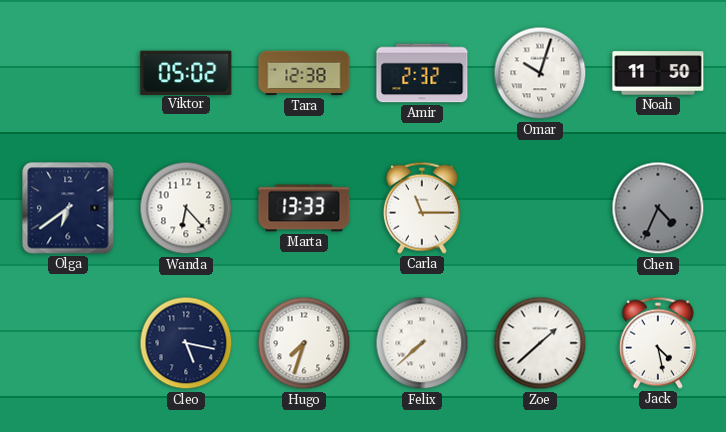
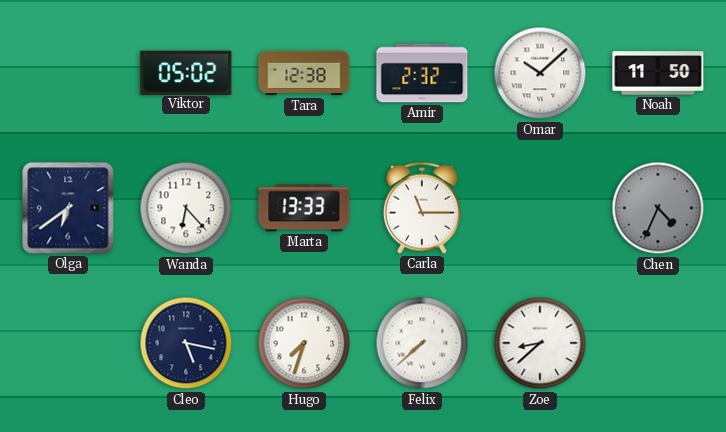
Omar: 10:03 -> 10:08 (540, 73)
Zoe: 1:38 -> 8:38 (540, 343)
Jack: 4:28 -> none (658, 343)
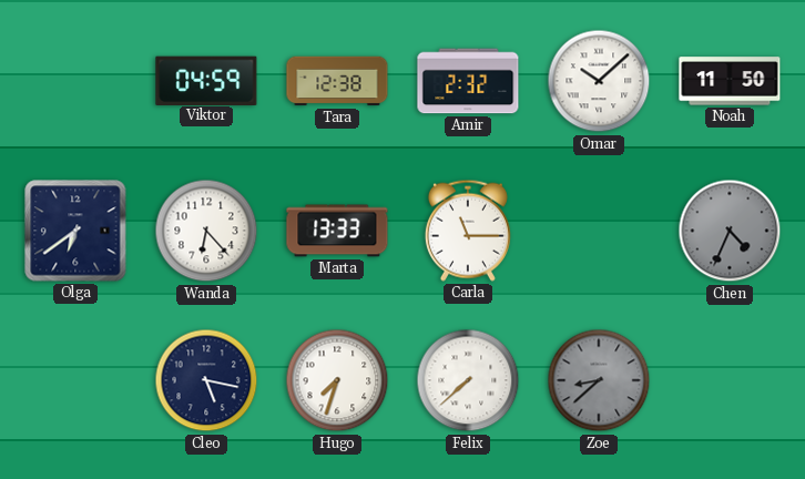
Viktor: 05:02 -> 04:59 (206, 80)
Zoe dial: white -> grey (599, 380)
